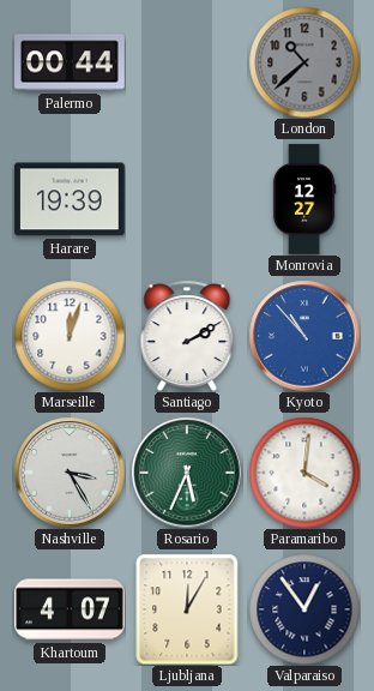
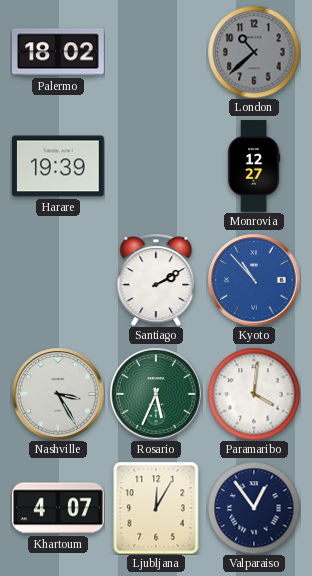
Palermo: 00:44 -> 18:02 (59, 52)
Marseille: 12:03 -> none (70, 336)
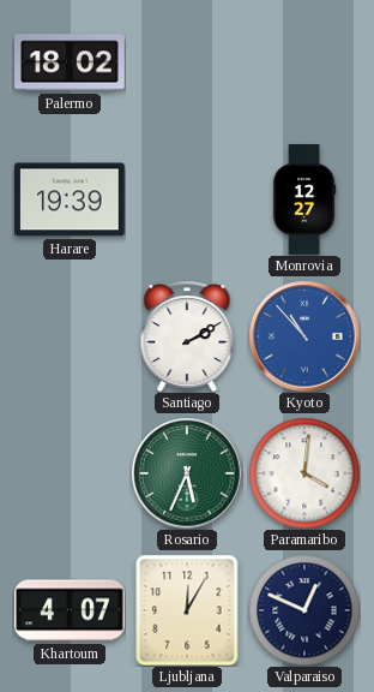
London: 10:38 -> none (254, 52)
Nashville: 3:25 -> none (58, 394)
Valparaiso: 12:54 -> 12:49 (304, 610)
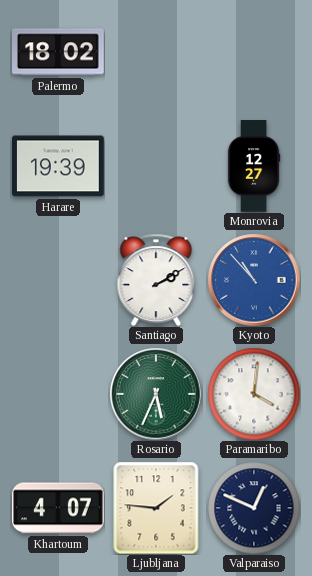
Ljubljana: 12:05 -> 1:46 (156, 508)
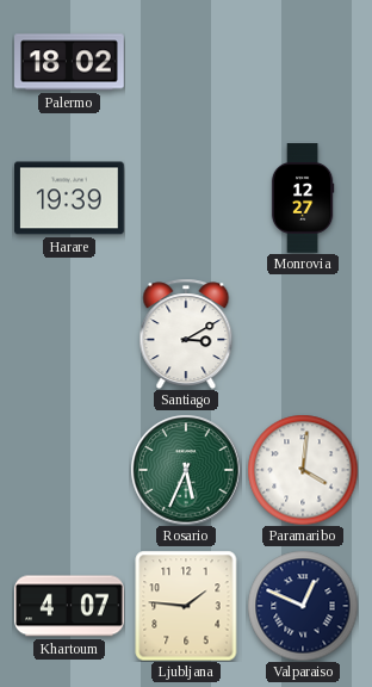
Santiago: 2:10 -> 3:10 (186, 334)
Kyoto: 10:53 -> none (254, 280)
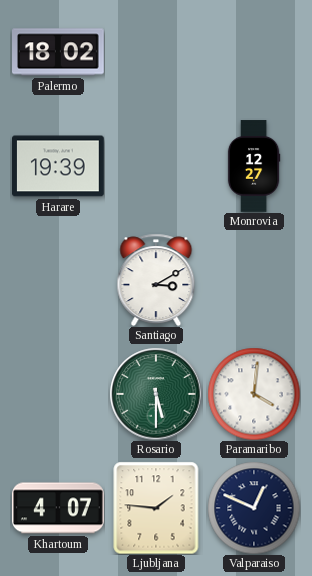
Rosario: 5:34 -> 5:30 (156, 394)
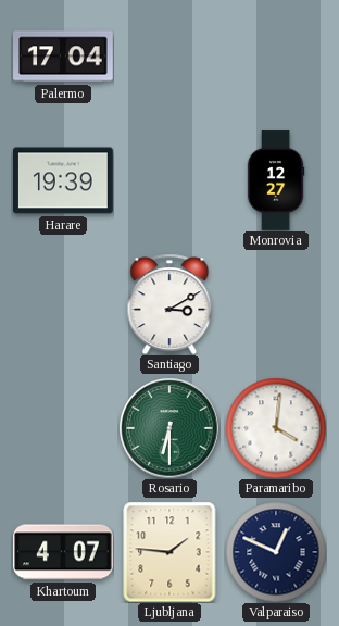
Palermo: 18:02 -> 17:04 (64, 57)
Rosario: 5:30 -> 6:30 (169, 428)
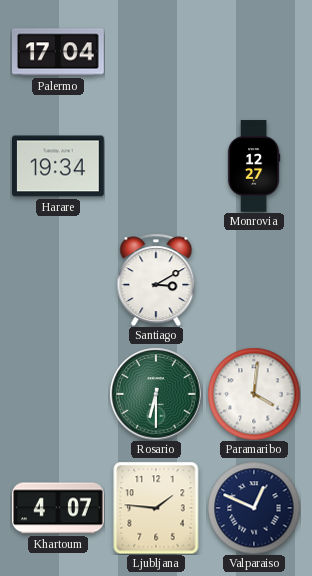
Harare: 19:39 -> 19:34 (59, 166)
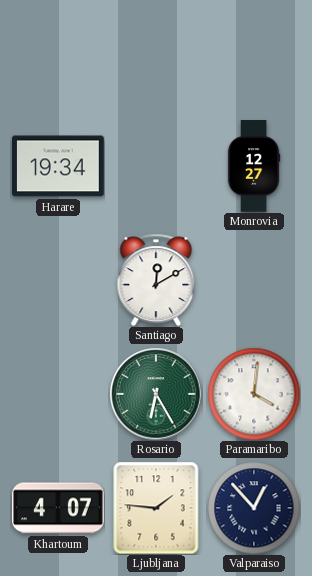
Palermo: 17:04 -> none (59, 52)
Santiago: 3:10 -> 12:10 (156, 280)
Rosario: 6:30 -> 6:25 (156, 394)
Valparaiso: 12:49 -> 12:53 (254, 508)
